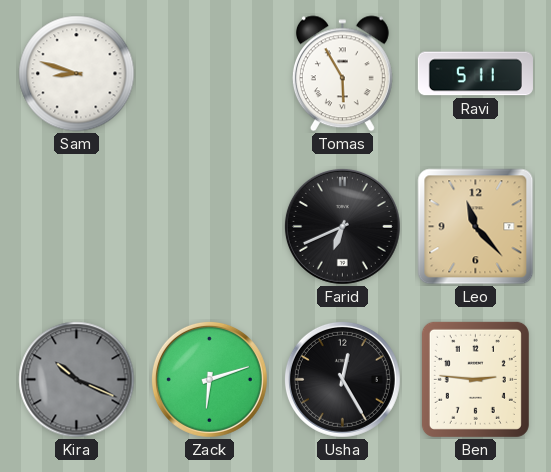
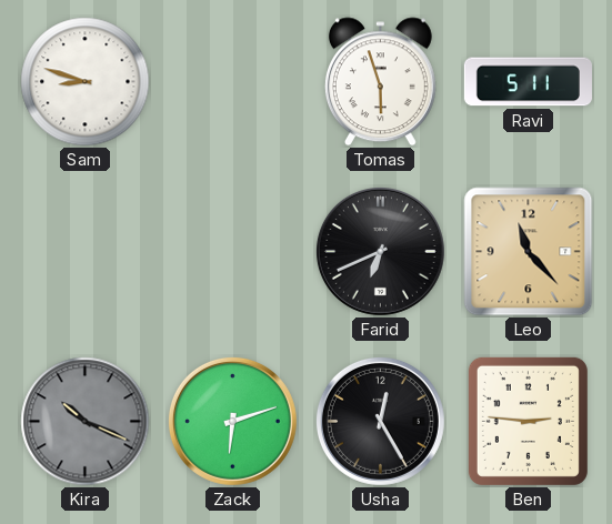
Tomas: 5:55 -> 5:57 (380, 82)
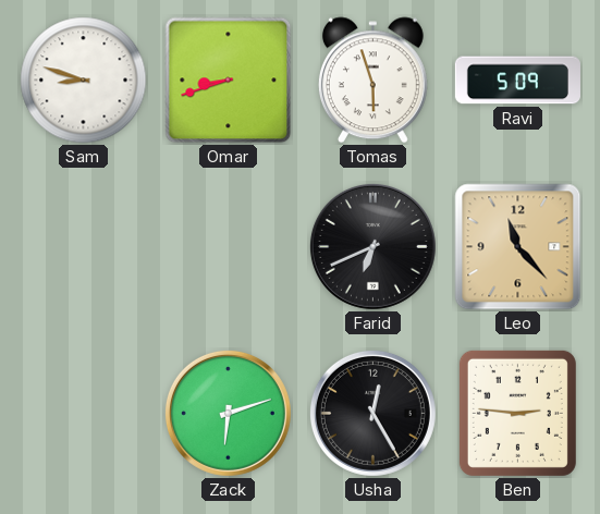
Omar: none -> 8:42 (229, 81)
Ravi: 5:11 -> 5:09 (517, 81)
Kira: 10:19 -> none (86, 422)
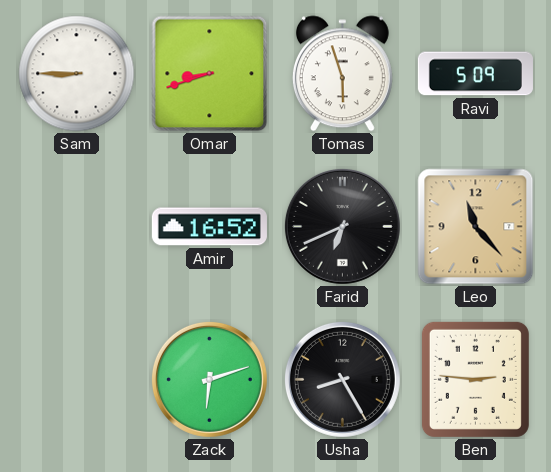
Sam: 8:48 -> 8:45 (77, 74)
Amir: none -> 16:52 (209, 227)
Usha: 12:25 -> 8:25 (342, 379)
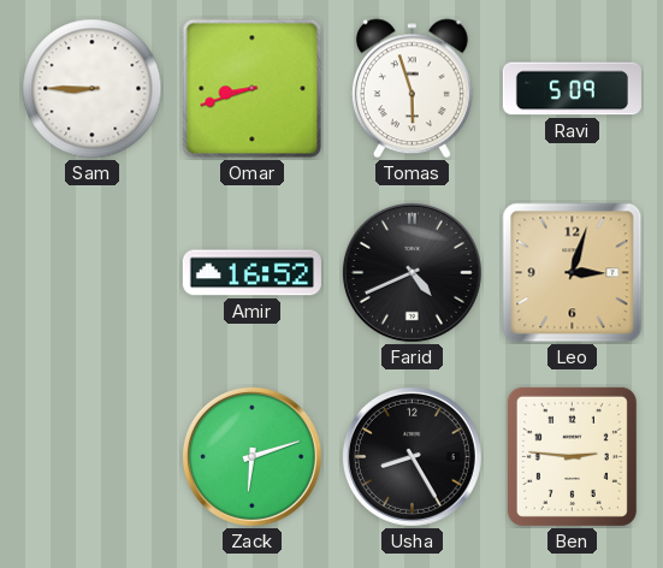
Farid: 6:41 -> 4:41 (412, 272)
Leo: 11:23 -> 3:03 (573, 273)
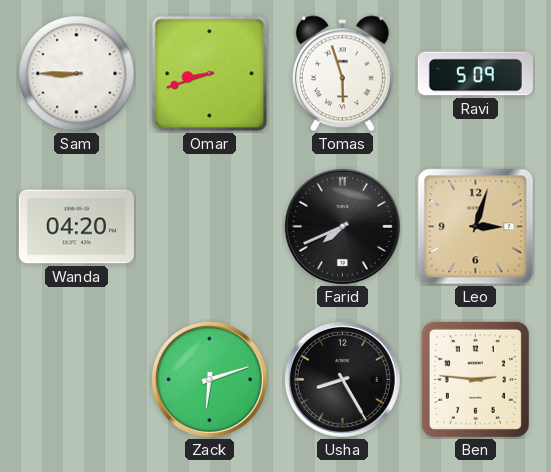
Wanda: none -> 04:20 (76, 227)
Amir: 16:52 -> none (251, 273)
Farid: 4:41 -> 7:41 (342, 226)
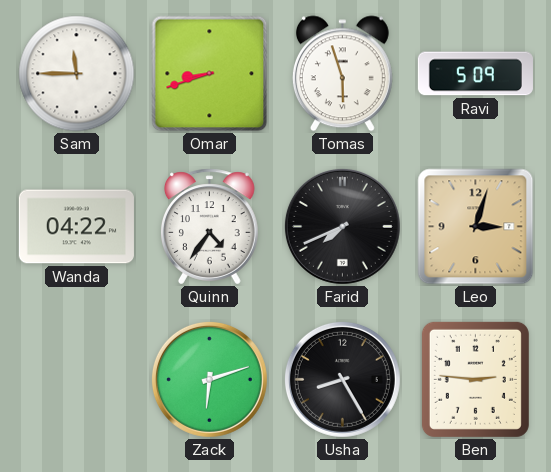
Sam: 8:45 -> 11:45 (77, 74)
Wanda: 04:20 -> 04:22 (76, 227)
Quinn: none -> 4:36 (210, 227)
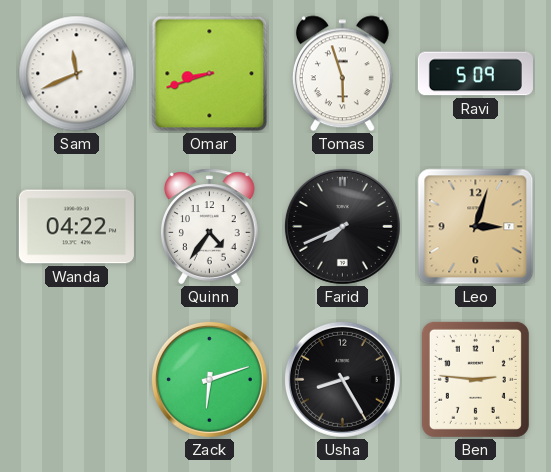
Sam: 11:45 -> 11:41 (77, 74)
